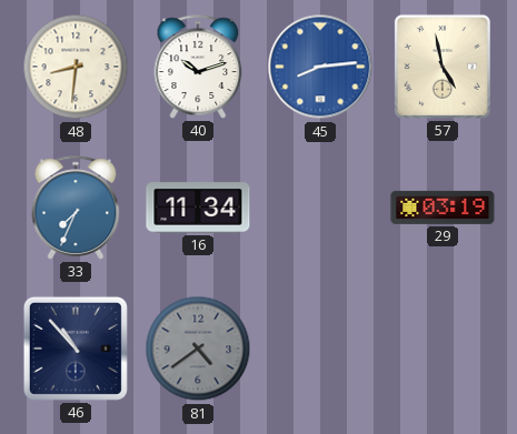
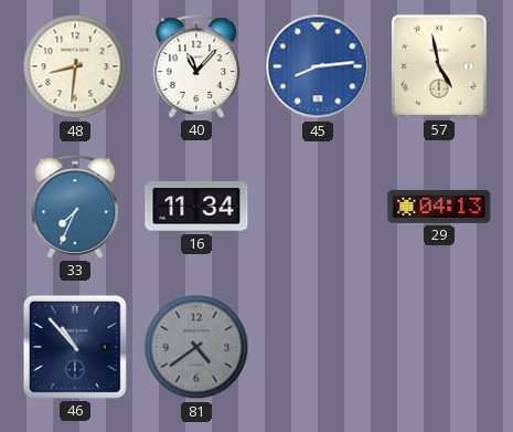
40: 10:12 -> 11:07 (196, 66)
29: 03:19 -> 04:13 (439, 207)
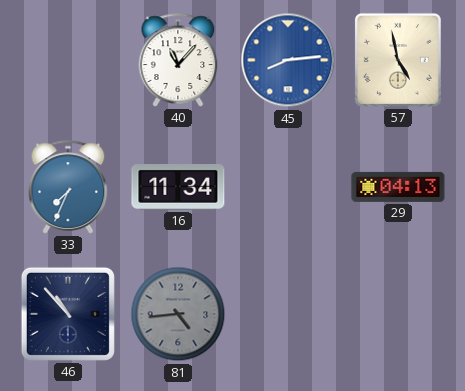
48: 8:31 -> none (75, 66)
81: 4:39 -> 4:44 (178, 314)
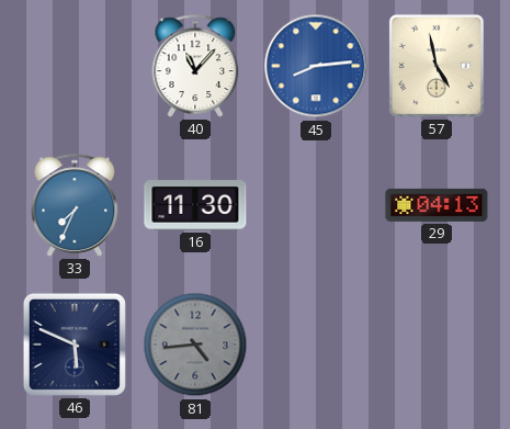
16: 11:34 -> 11:30 (195, 206)
46: 10:53 -> 5:49 (75, 345)
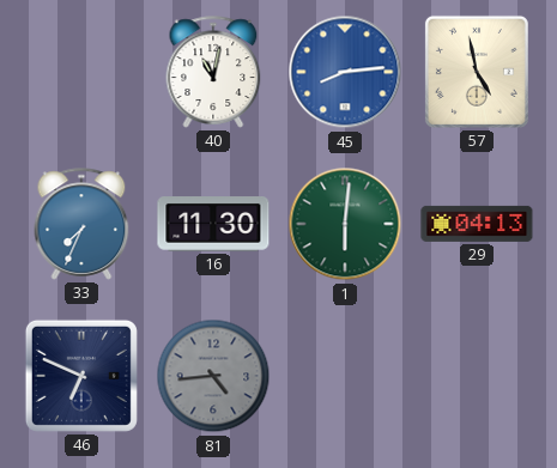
40: 11:07 -> 11:02 (213, 72)
1: none -> 6:01 (345, 224)
46: 5:49 -> 6:49 (81, 376)
